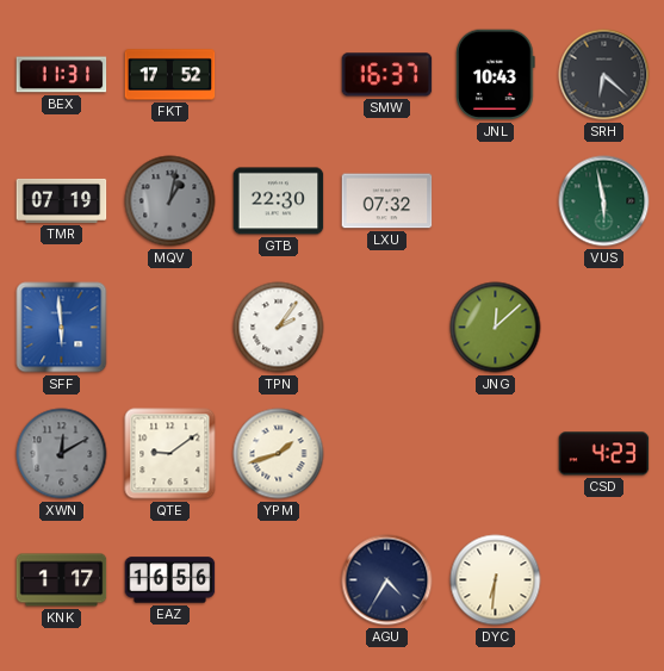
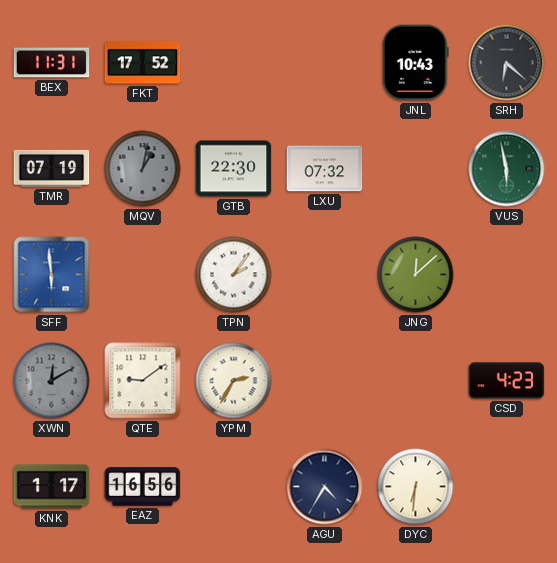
SMW: 16:37 -> none (387, 75)
YPM: 1:42 -> 2:35 (234, 381)
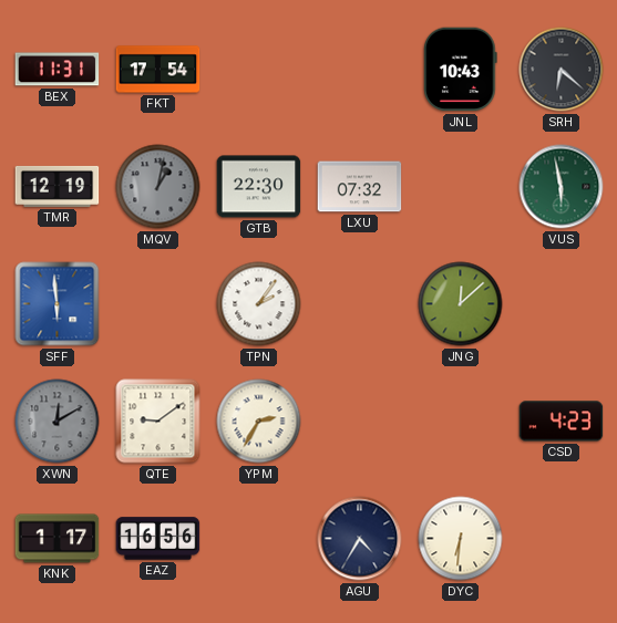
FKT: 17:52 -> 17:54 (158, 70)
TMR: 07:19 -> 12:19 (58, 186)
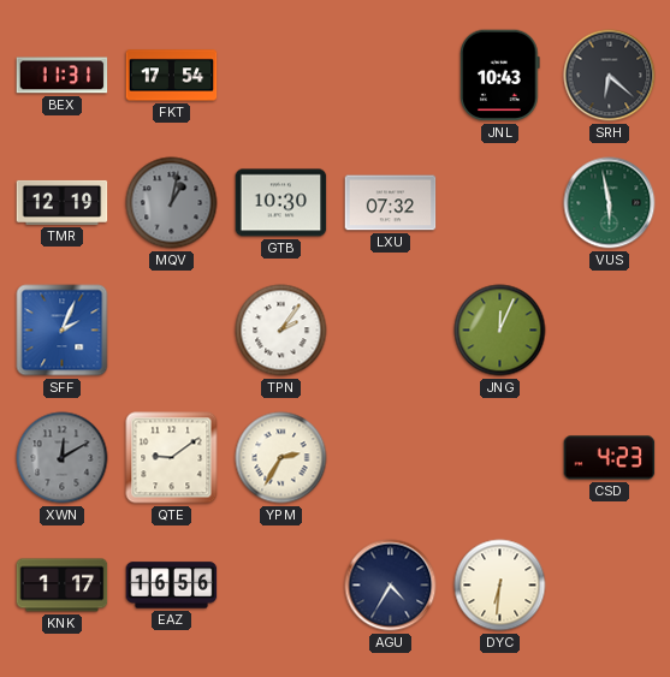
GTB: 22:30 -> 10:30 (281, 203)
SFF: 5:59 -> 2:04 (63, 331)
JNG: 12:08 -> 12:04 (500, 331)
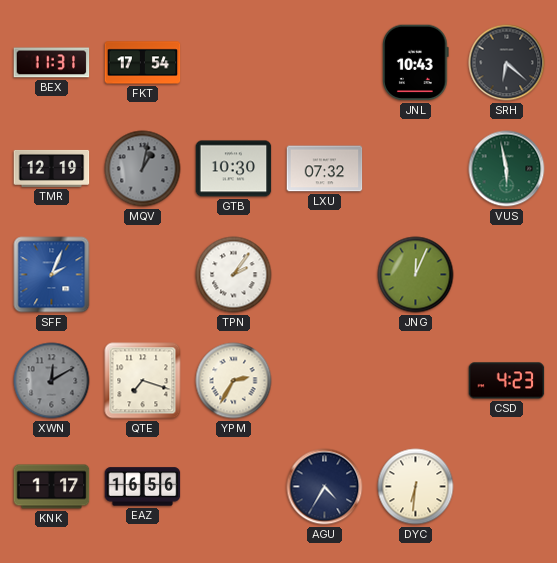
QTE: 9:09 -> 7:18 (143, 381)
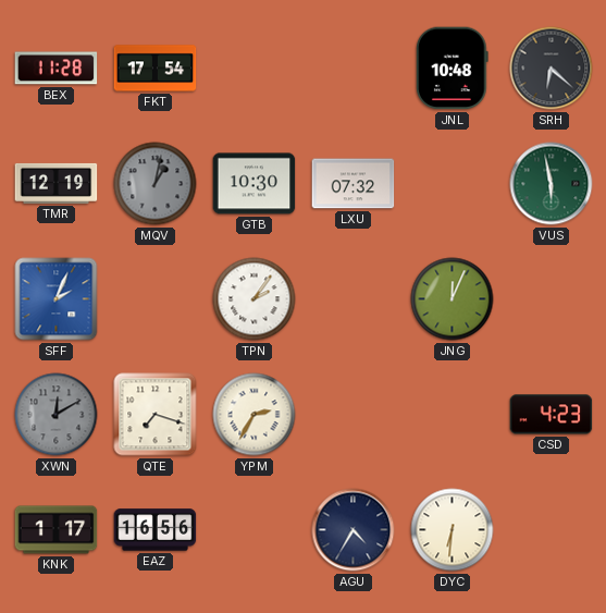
BEX: 11:31 -> 11:28 (57, 69)
JNL: 10:43 -> 10:48 (453, 69)
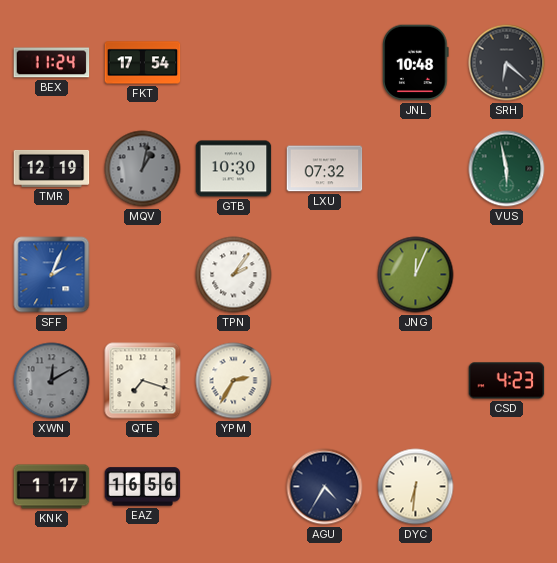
BEX: 11:28 -> 11:24 (52, 63)
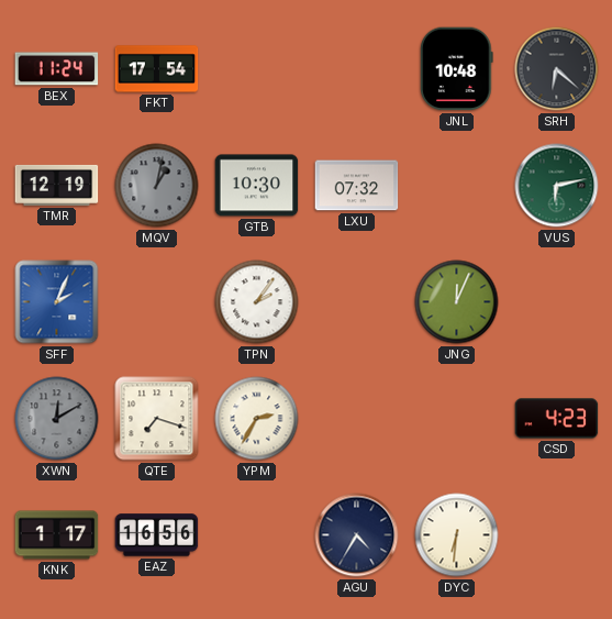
VUS: 5:58 -> 6:13 (557, 186)
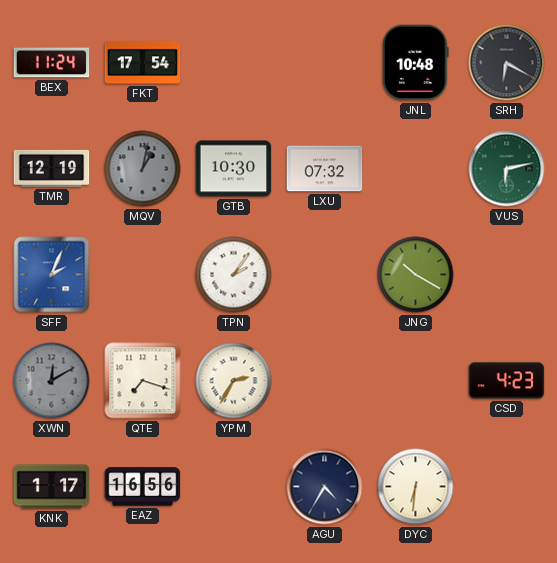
SRH: 6:22 -> 6:20 (507, 63)
JNG: 12:04 -> 10:20 (416, 275)
